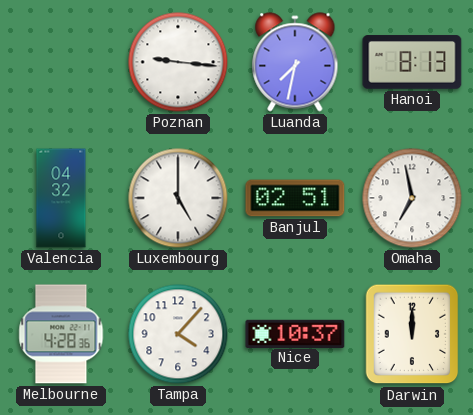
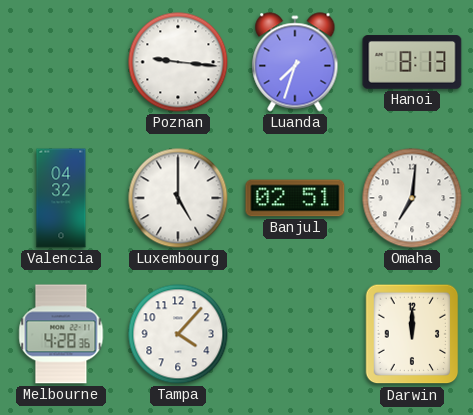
Luanda: 7:32 -> 7:33 (295, 62)
Omaha: 6:58 -> 7:01 (412, 198)
Nice: 10:37 -> none (295, 333)
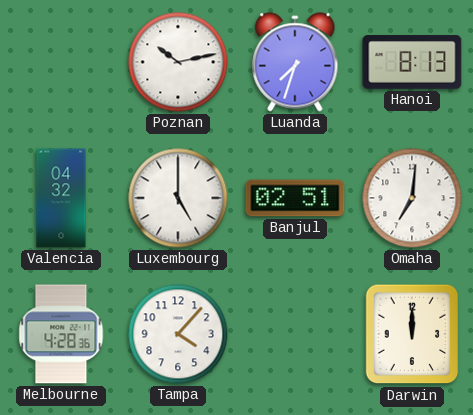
Poznan: 9:16 -> 10:13 (178, 62)
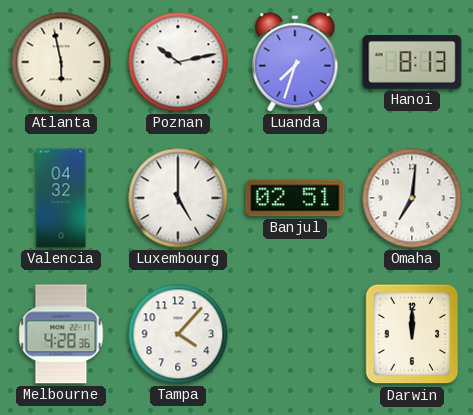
Atlanta: none -> 5:58 (61, 62)
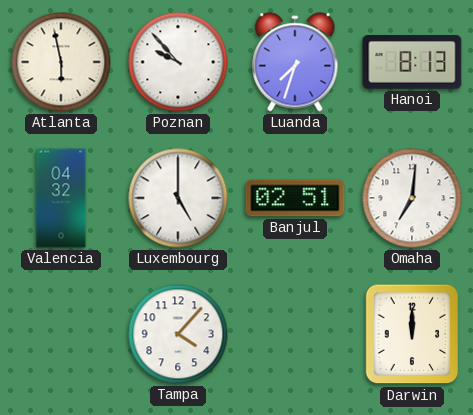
Poznan: 10:13 -> 9:53 (178, 62)
Melbourne: 4:28 -> none (61, 334)
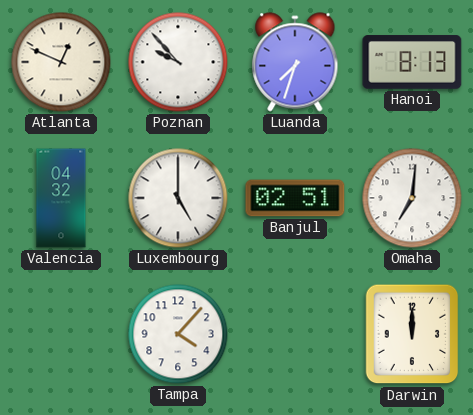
Atlanta: 5:58 -> 12:49 (61, 62)
